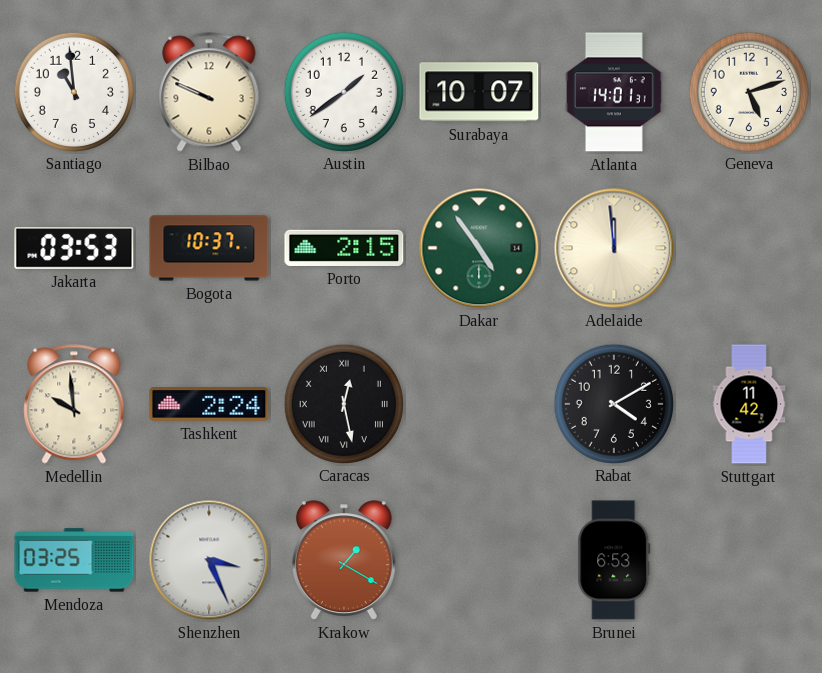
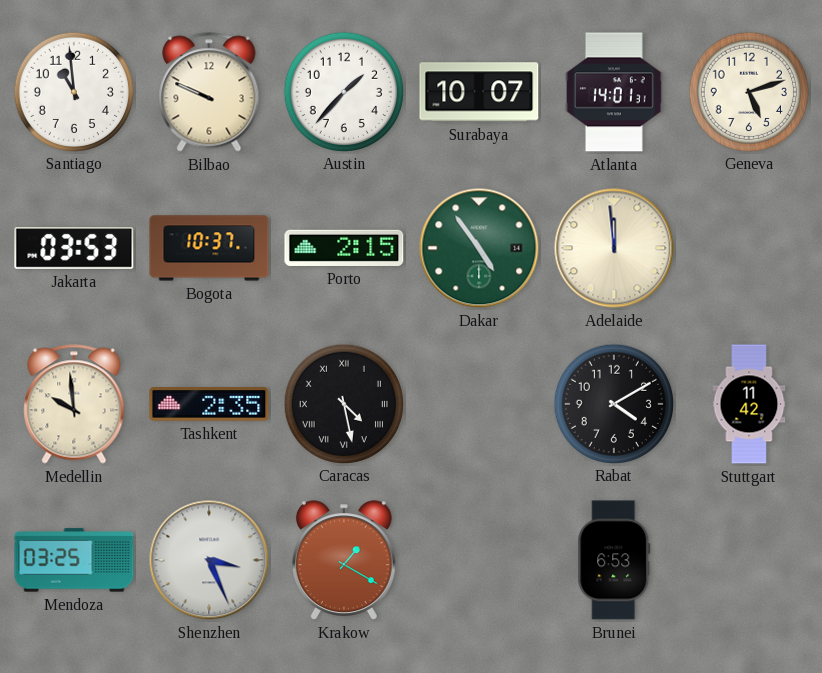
Austin: 1:39 -> 1:37 (343, 91)
Tashkent: 2:24 -> 2:35 (209, 404)
Caracas: 12:28 -> 4:28 (343, 403)
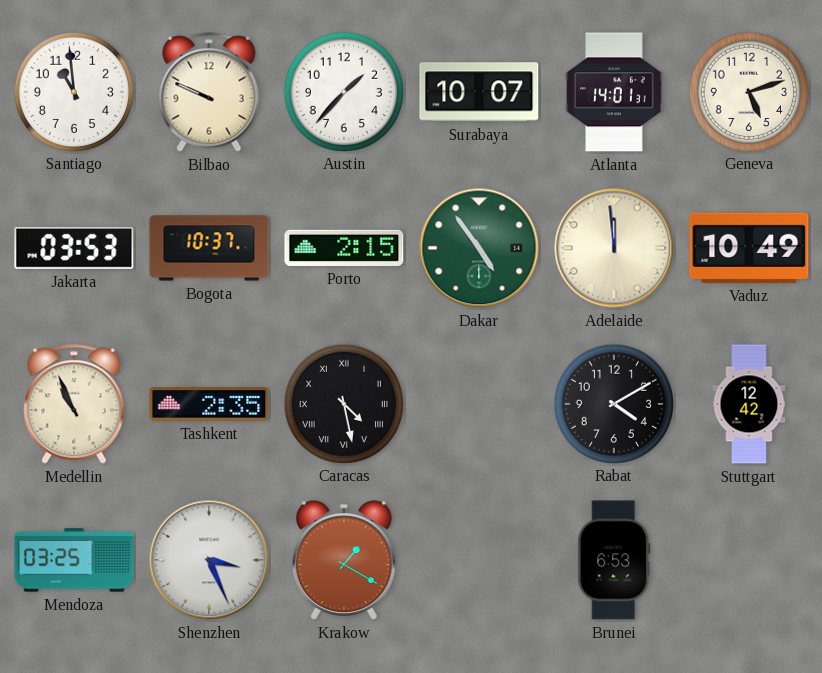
Vaduz: none -> 10:49 (749, 248)
Medellin: 9:59 -> 10:56 (74, 404)
Stuttgart: 11:42 -> 12:42 (749, 404)
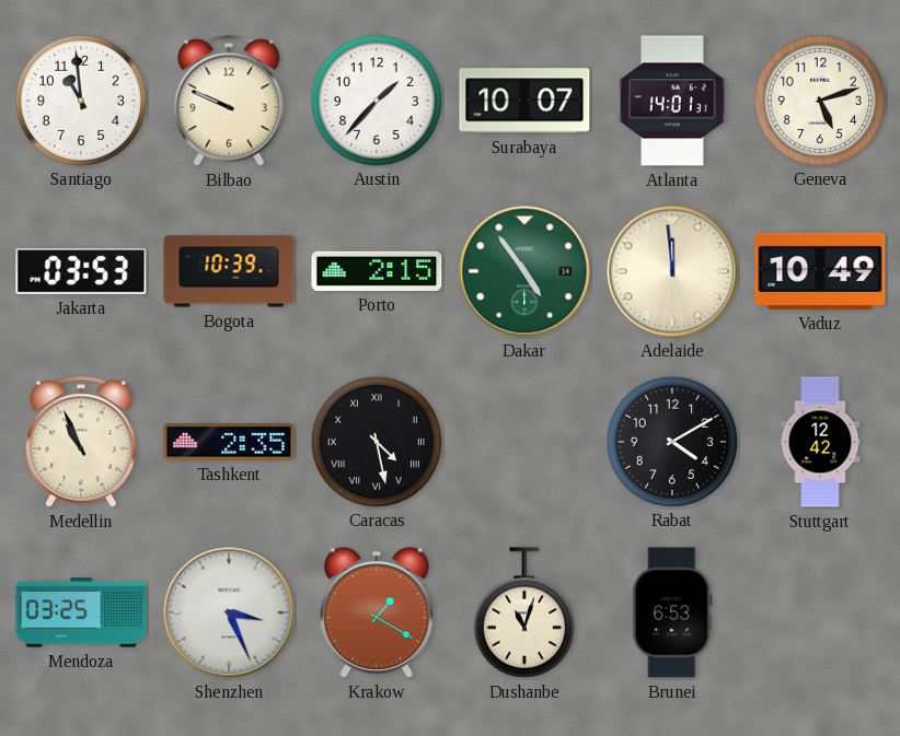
Bogota: 10:37 -> 10:39 (229, 271)
Dushanbe: none -> 11:03 (524, 612)
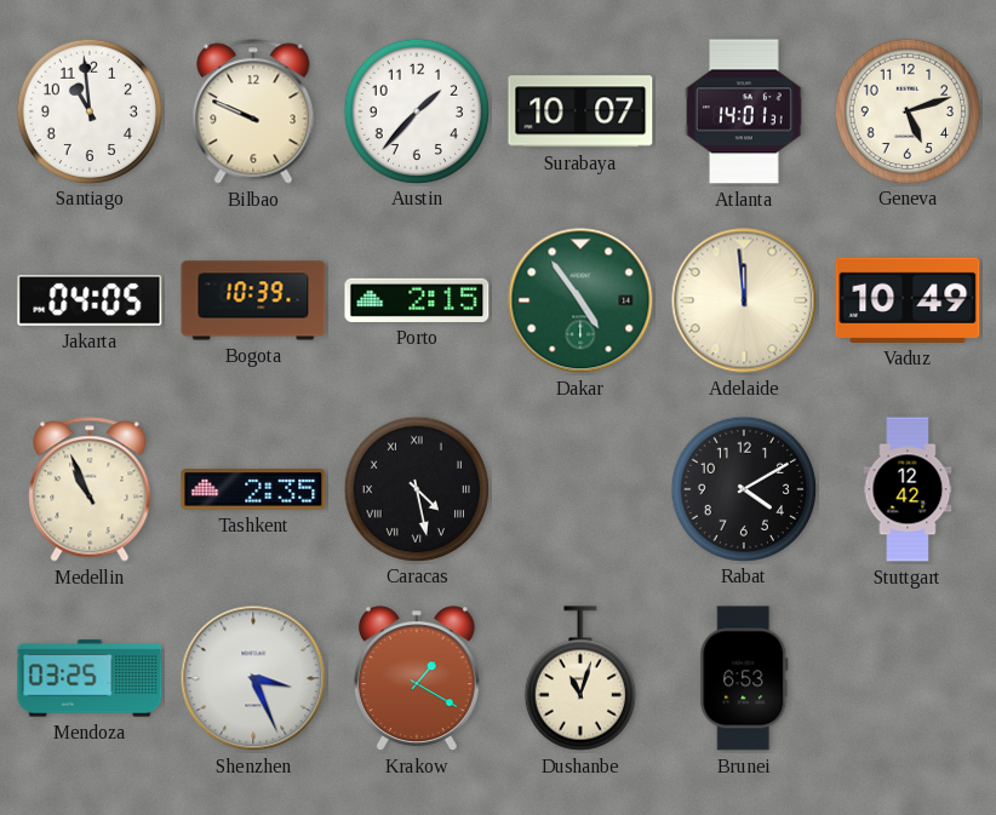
Jakarta: 03:53 -> 04:05 (90, 300)
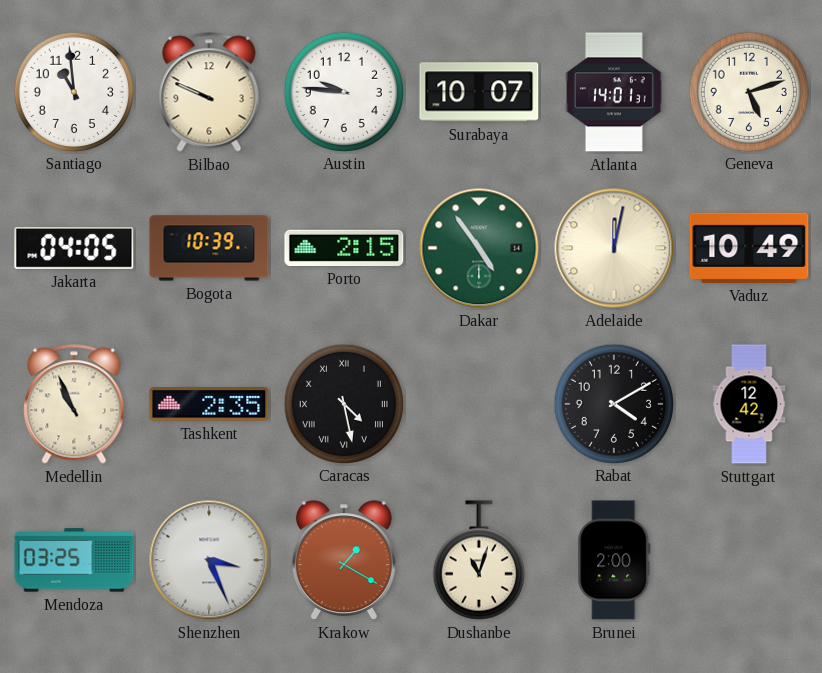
Austin: 1:37 -> 9:46 (343, 91)
Adelaide: 11:59 -> 12:02 (614, 248)
Brunei: 6:53 -> 2:00 (614, 560)
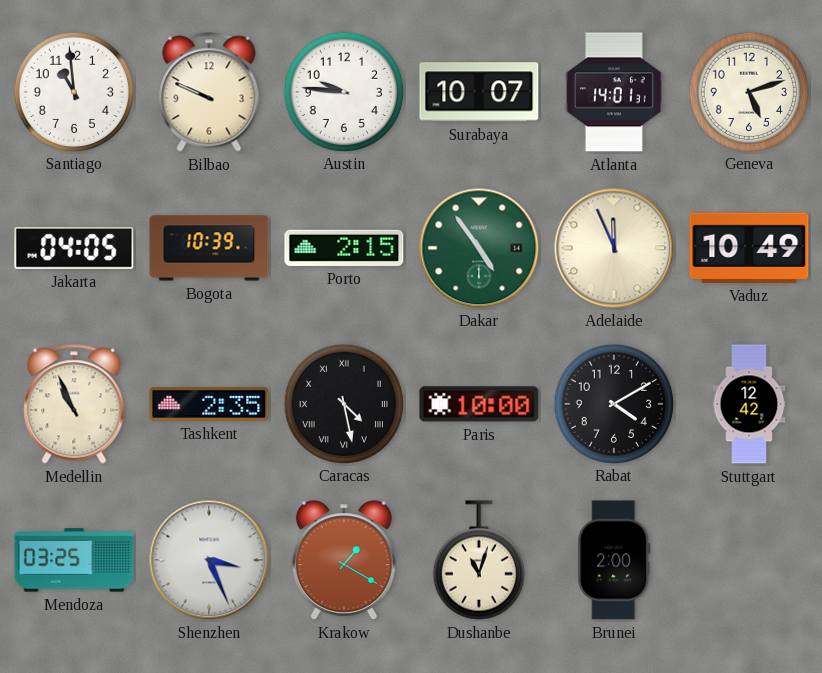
Adelaide: 12:02 -> 11:56 (614, 248)
Paris: none -> 10:00 (479, 404)
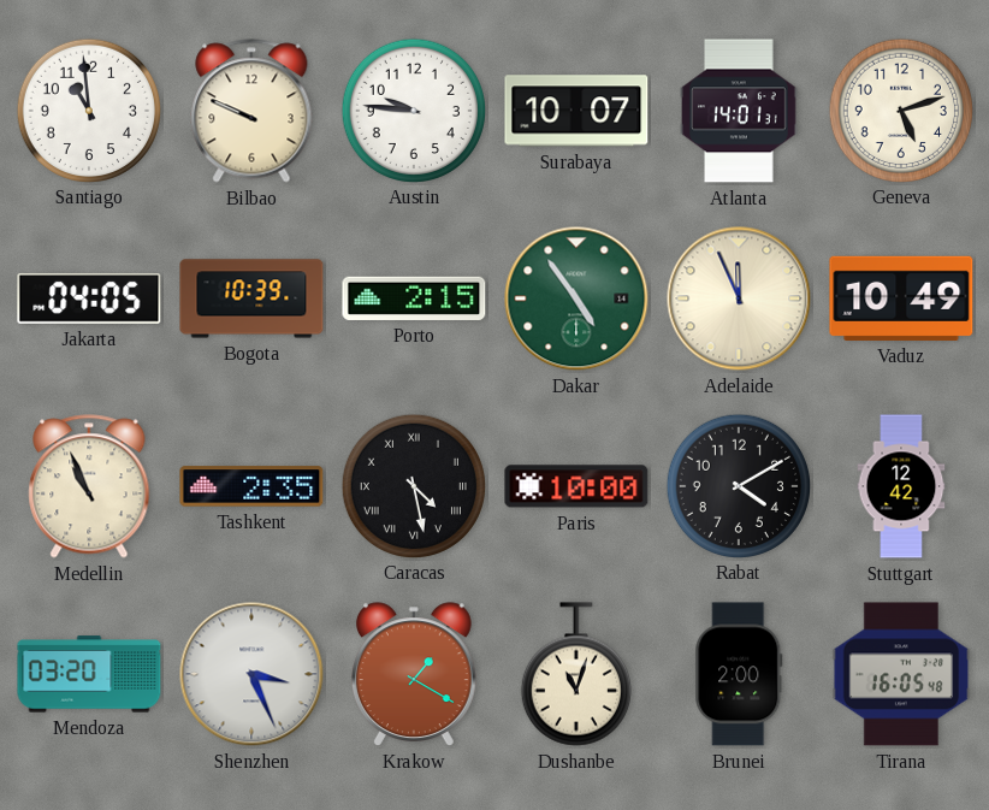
Mendoza: 03:25 -> 03:20 (89, 674)
Tirana: none -> 16:05 (901, 674)
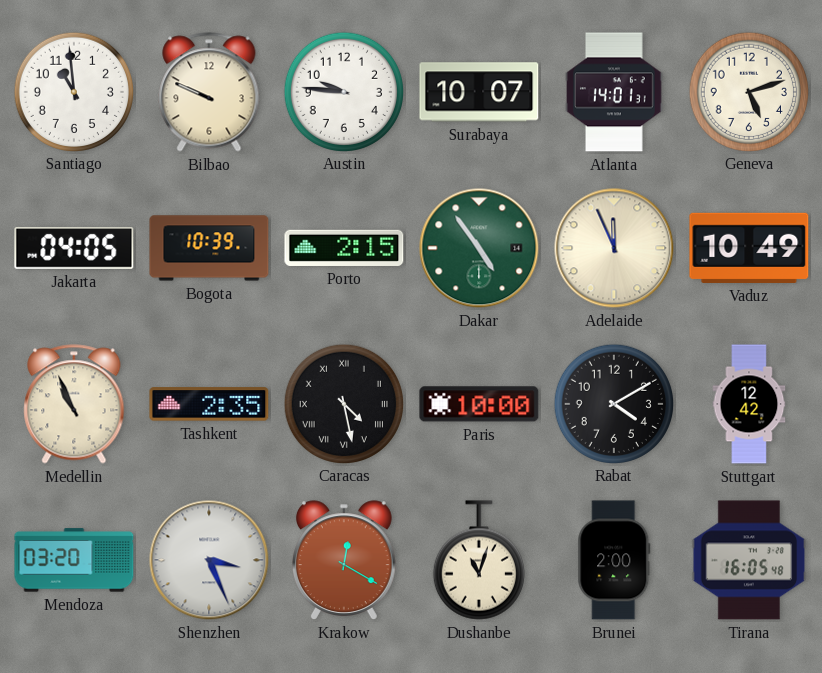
Krakow: 1:20 -> 12:20 (344, 560)
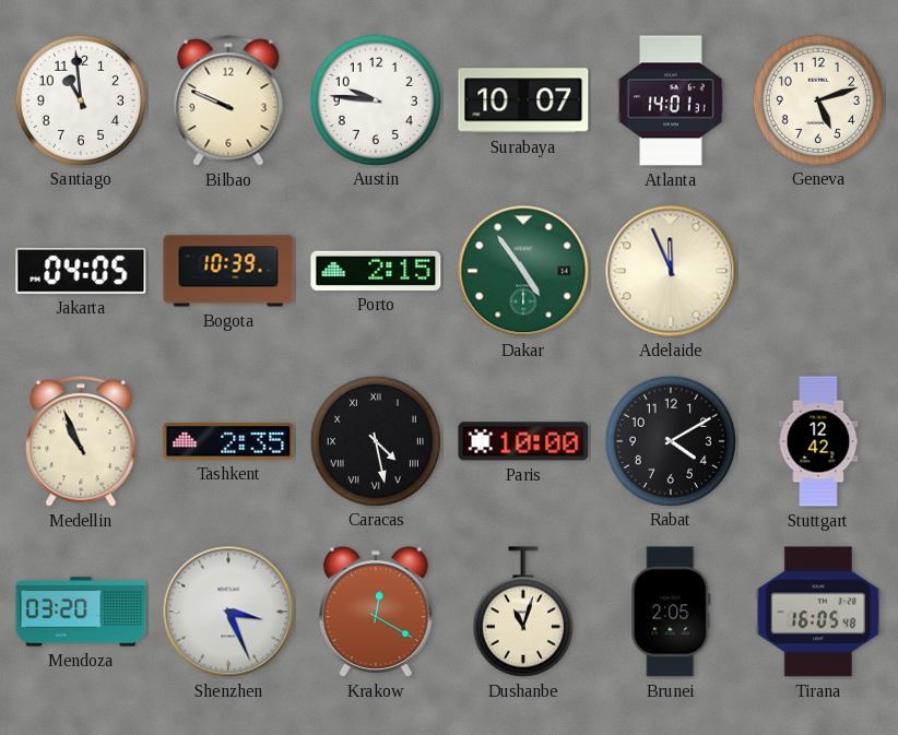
Vaduz: 10:49 -> none (749, 248)
Brunei: 2:00 -> 2:05 (671, 612)
